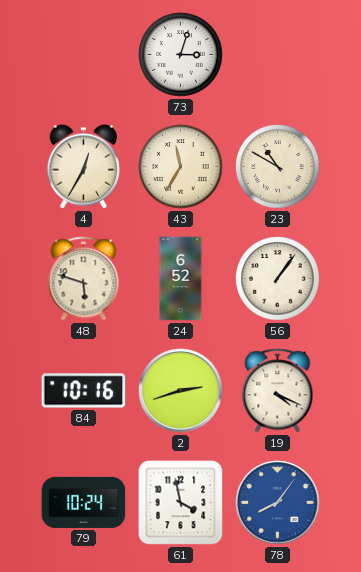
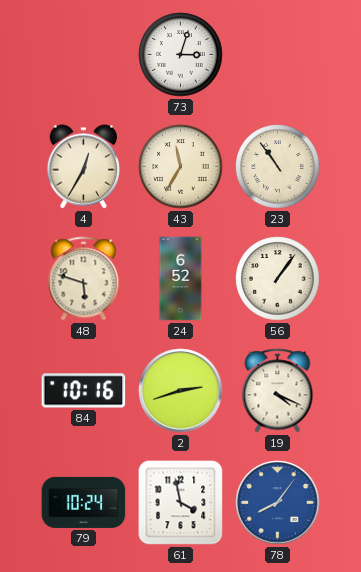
23: 10:50 -> 10:54 (278, 167)
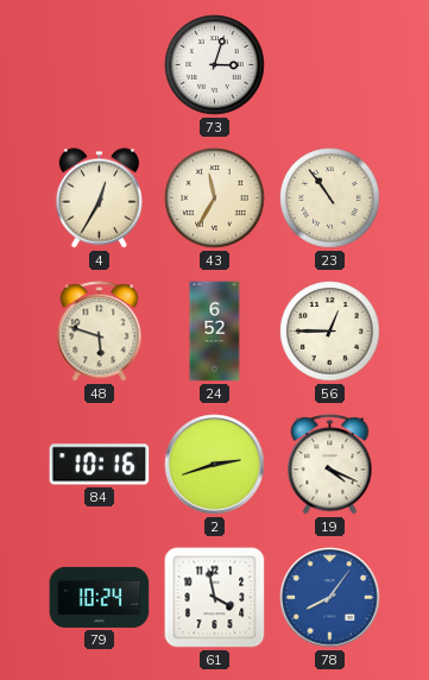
56: 1:06 -> 12:45 (330, 332)
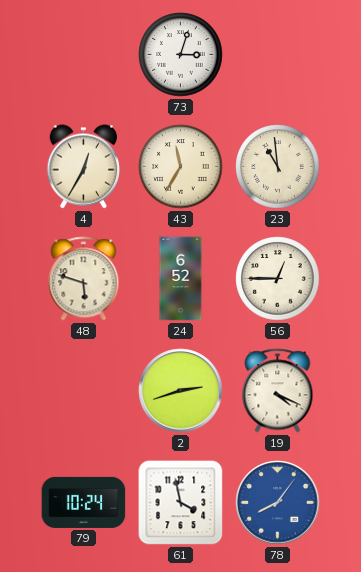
23: 10:54 -> 10:59 (278, 167)
84: 10:16 -> none (100, 465)
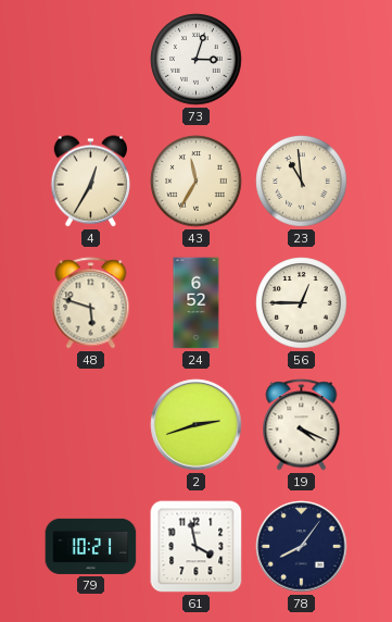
79: 10:24 -> 10:21 (91, 546)
78 dial: blue -> navy (302, 547)
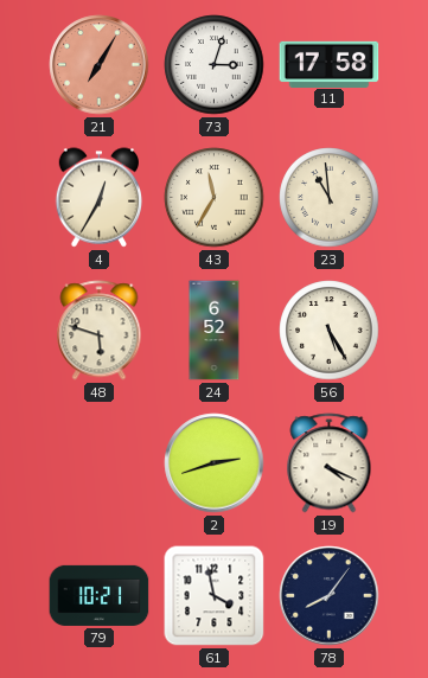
21: none -> 7:05 (100, 65)
11: none -> 17:58 (330, 64)
56: 12:45 -> 5:25 (330, 331)
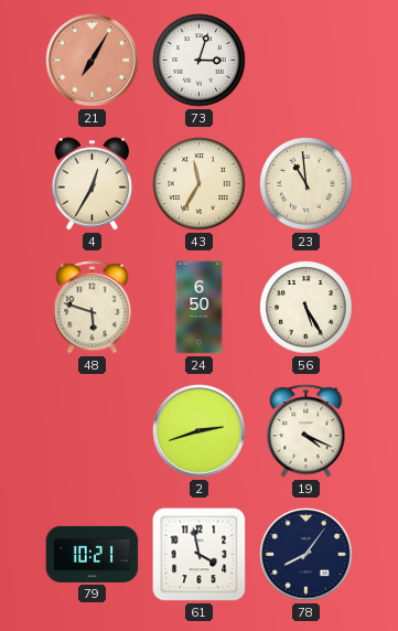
11: 17:58 -> none (330, 64)
24: 6:52 -> 6:50 (200, 308)
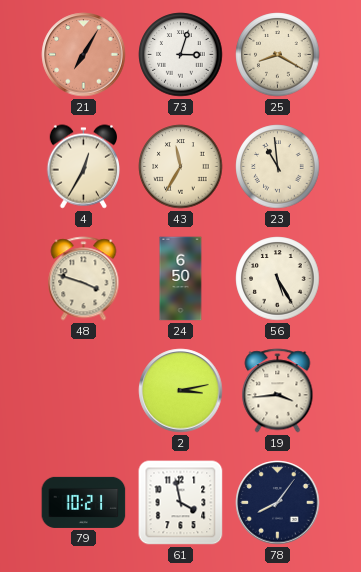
25: none -> 8:20 (278, 55)
48: 5:48 -> 3:48 (84, 279)
2: 2:42 -> 3:13 (181, 391)
19: 4:19 -> 3:44 (278, 391)
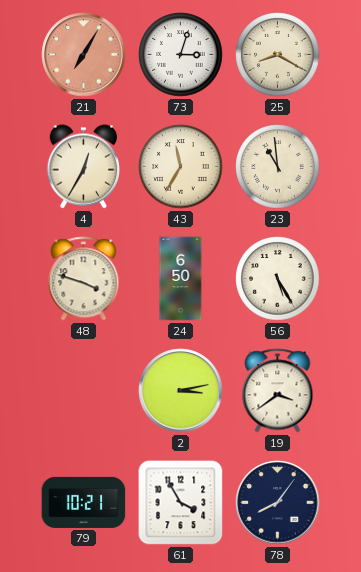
19: 3:44 -> 3:39 (278, 391)
61: 3:58 -> 3:55 (181, 503)
